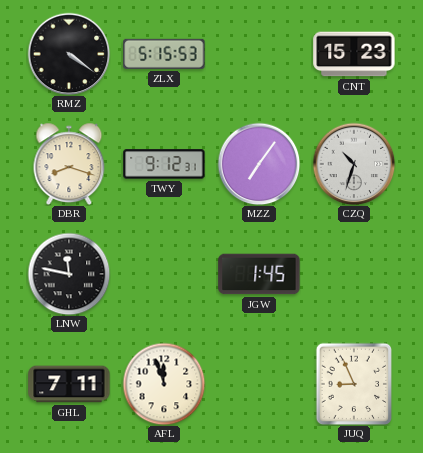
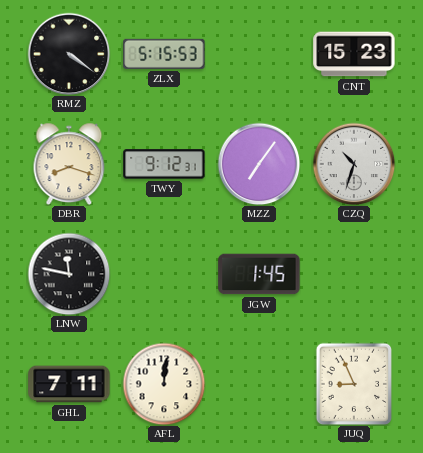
AFL: 11:57 -> 12:01 (164, 384)
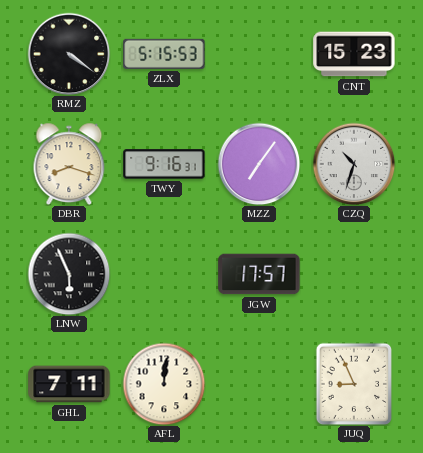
TWY: 9:12 -> 9:16 (164, 164)
LNW: 11:47 -> 5:56 (69, 274)
JGW: 1:45 -> 17:57 (259, 274)
